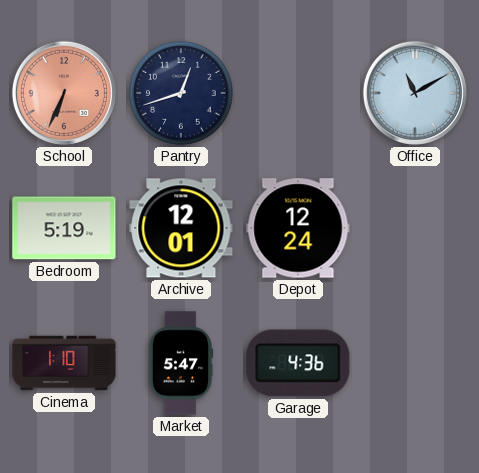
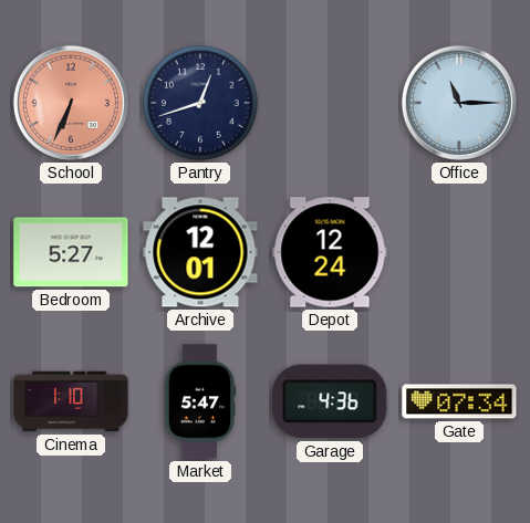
Office: 11:10 -> 11:15 (459, 103)
Bedroom: 5:19 -> 5:27 (71, 252)
Gate: none -> 07:34 (459, 401)
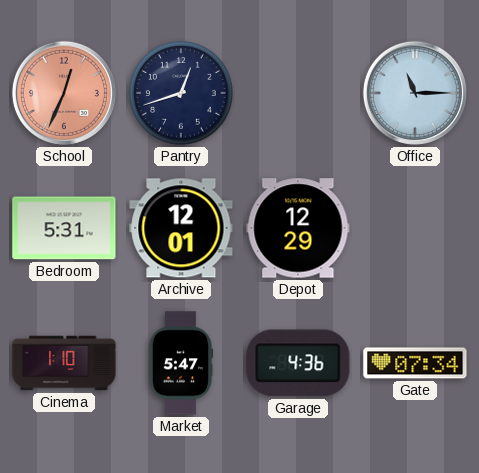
School: 6:34 -> 12:34 (64, 93)
Bedroom: 5:27 -> 5:31 (64, 228)
Depot: 12:24 -> 12:29 (298, 228)
